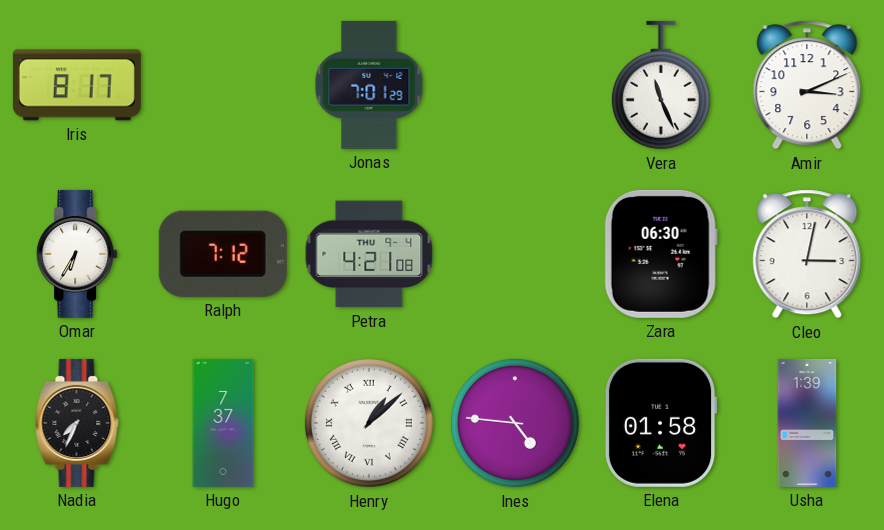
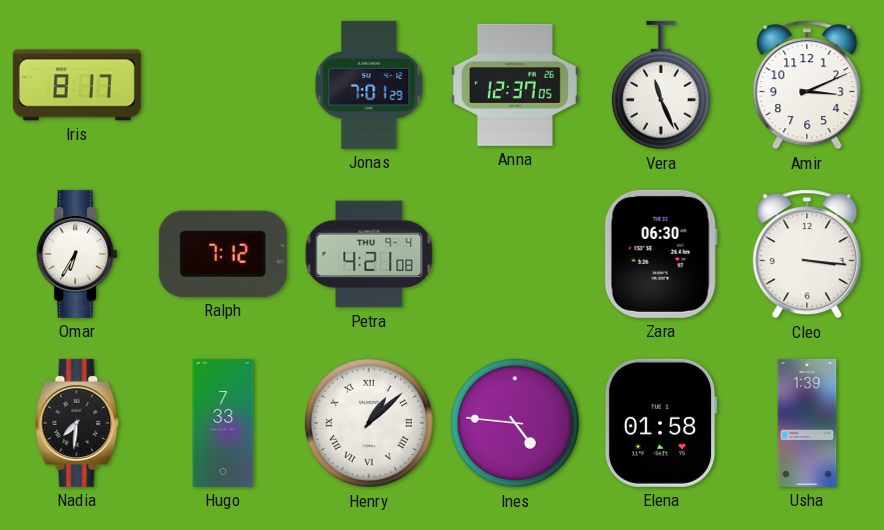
Anna: none -> 12:37 (515, 85)
Cleo: 3:02 -> 3:16 (807, 254)
Nadia: 7:34 -> 7:31 (77, 423)
Hugo: 7:37 -> 7:33 (223, 423)
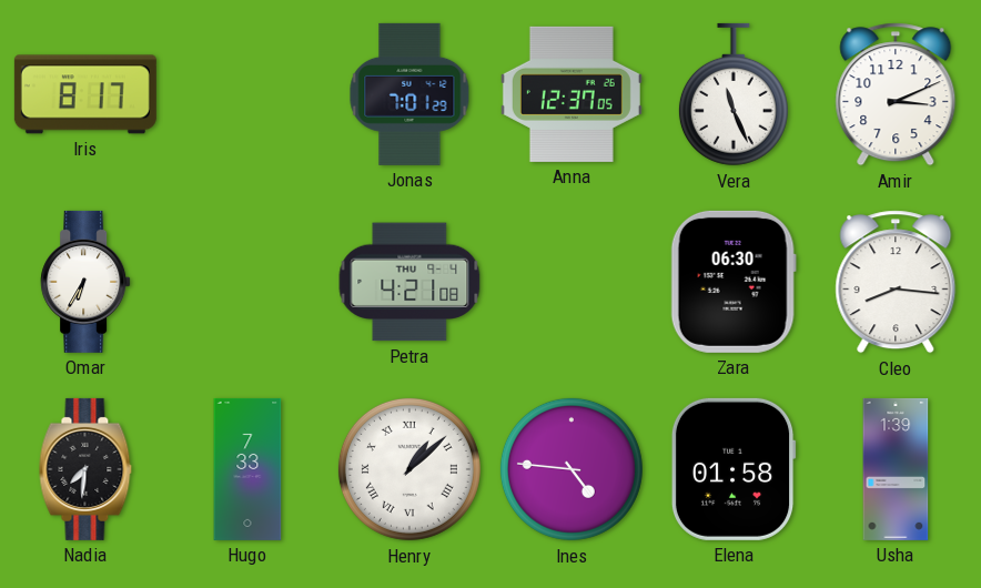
Ralph: 7:12 -> none (223, 254)
Cleo: 3:16 -> 8:16 (896, 282)
